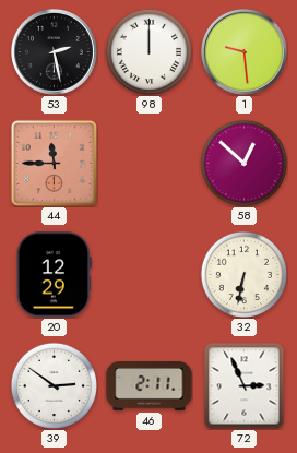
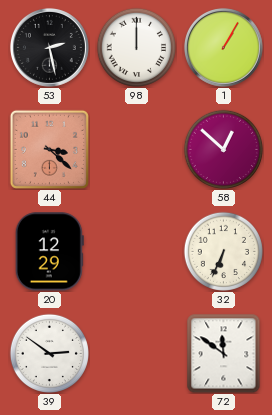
1: 9:29 -> 1:05 (223, 47)
44: 11:45 -> 3:22 (49, 149)
32: 6:32 -> 6:34 (223, 251)
46: 2:11 -> none (150, 386)
72: 2:56 -> 11:51 (224, 354)
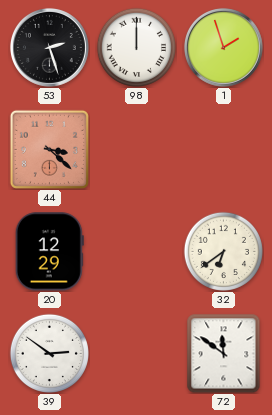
53: 2:28 -> 2:27 (49, 47)
1: 1:05 -> 1:57 (223, 47)
58: 12:52 -> none (223, 149)
32: 6:34 -> 6:39 (223, 251)
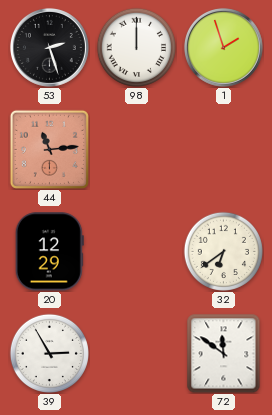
44: 3:22 -> 11:14 (49, 149)
39: 2:51 -> 2:55 (49, 353)
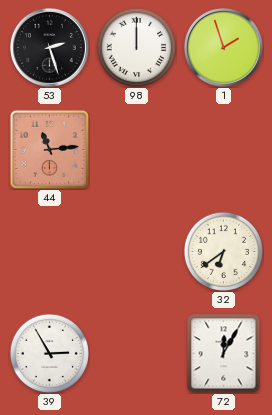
20: 12:29 -> none (49, 252)
72: 11:51 -> 12:05 (224, 354)
